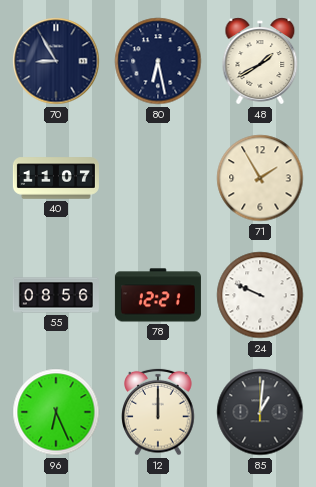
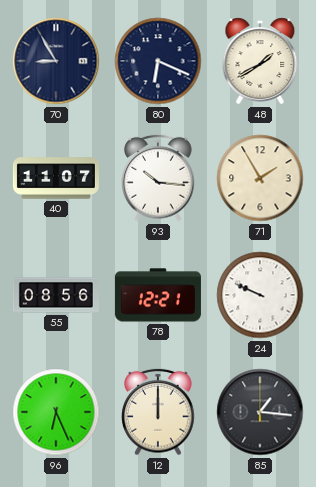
80: 6:28 -> 6:19 (158, 61)
93: none -> 10:16 (158, 178)
85: 1:01 -> 1:16 (260, 412)
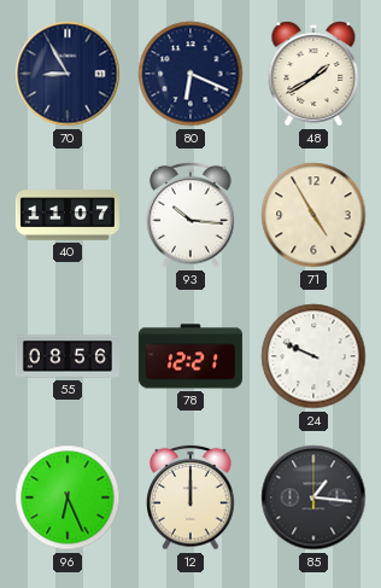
71: 1:55 -> 4:55 (313, 215)
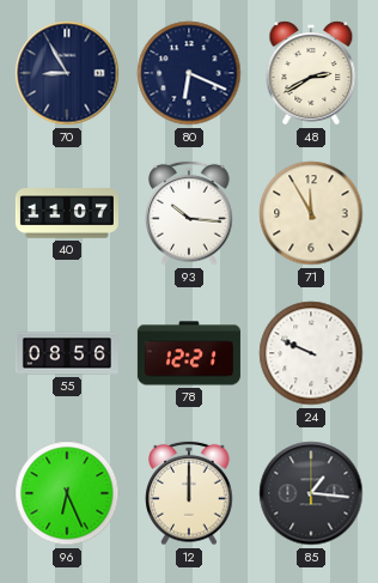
48: 1:40 -> 2:40 (311, 73)
71: 4:55 -> 11:55 (311, 213)
